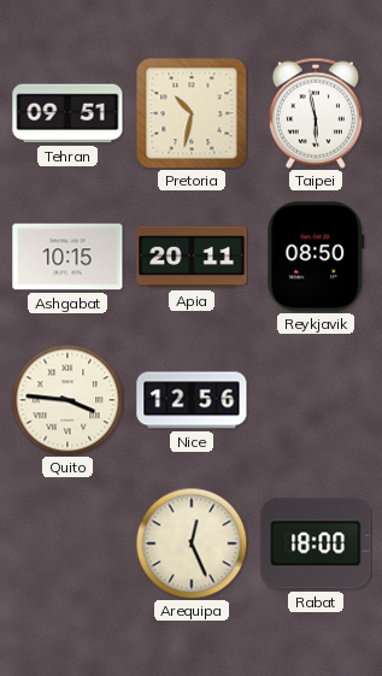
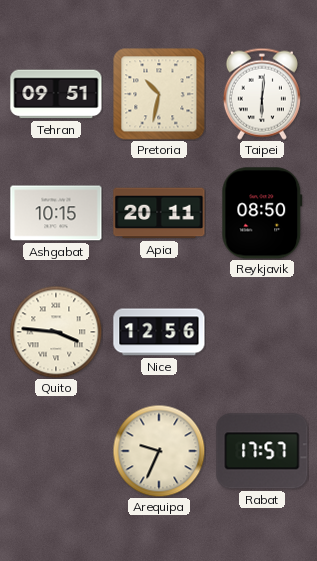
Taipei: 5:58 -> 6:01 (262, 94)
Arequipa: 12:26 -> 9:34 (159, 451)
Rabat: 18:00 -> 17:57 (262, 451)
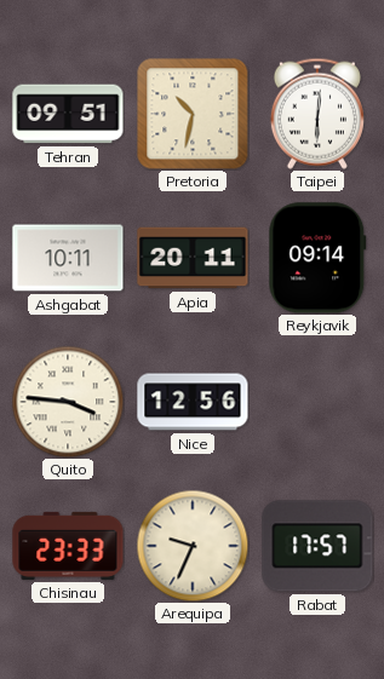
Ashgabat: 10:15 -> 10:11 (68, 258)
Reykjavik: 08:50 -> 09:14 (317, 258)
Chisinau: none -> 23:33 (68, 546)
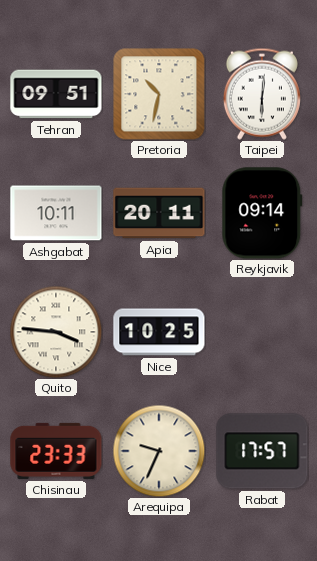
Nice: 12:56 -> 10:25 (159, 332)
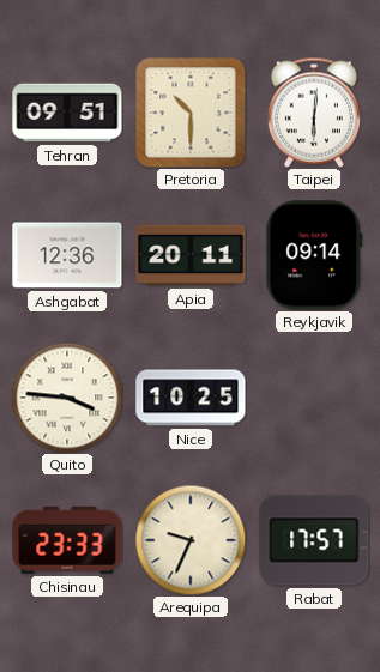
Pretoria: 10:32 -> 10:30 (191, 113)
Ashgabat: 10:11 -> 12:36 (67, 255)
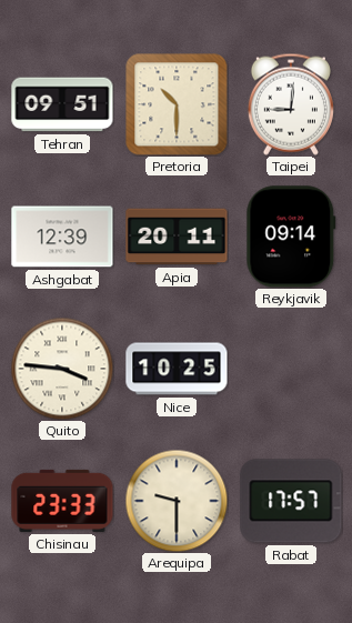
Taipei: 6:01 -> 9:01 (291, 104)
Ashgabat: 12:36 -> 12:39 (62, 237)
Arequipa: 9:34 -> 9:30 (177, 501)
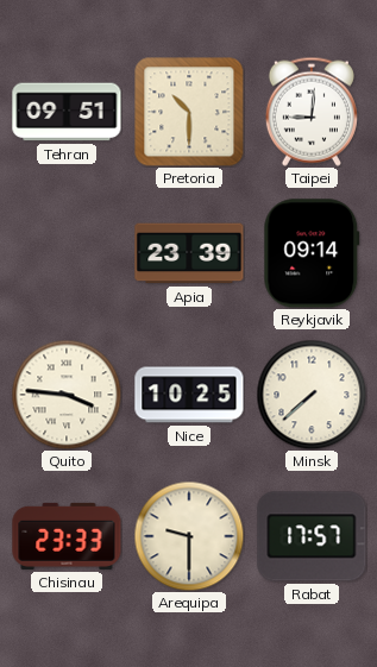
Ashgabat: 12:39 -> none (62, 237)
Apia: 20:11 -> 23:39 (189, 253)
Minsk: none -> 7:38 (312, 395)
